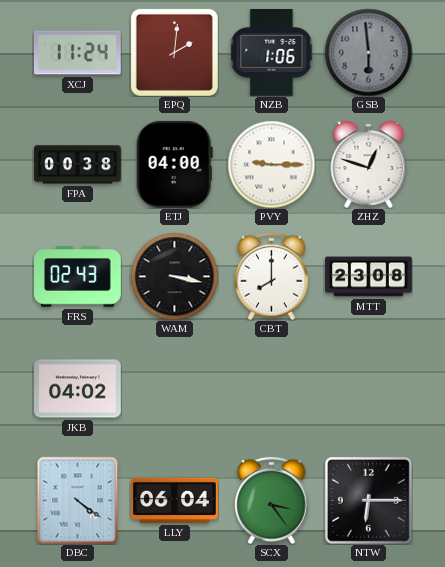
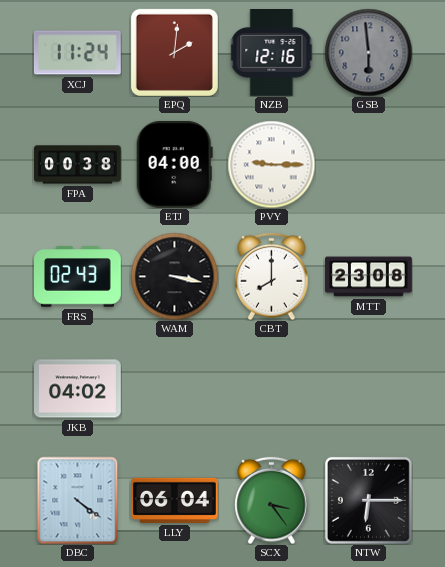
NZB: 1:06 -> 12:16 (272, 53)
ZHZ: 12:48 -> none (369, 164)
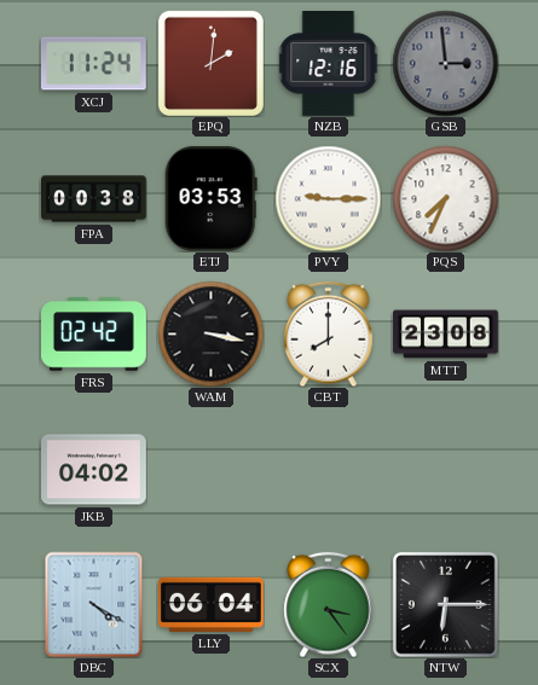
GSB: 5:59 -> 2:59 (445, 63)
ETJ: 04:00 -> 03:53 (210, 198)
PQS: none -> 7:34 (445, 198)
FRS: 02:43 -> 02:42 (94, 335)
DBC: 4:21 -> 4:20 (94, 604)
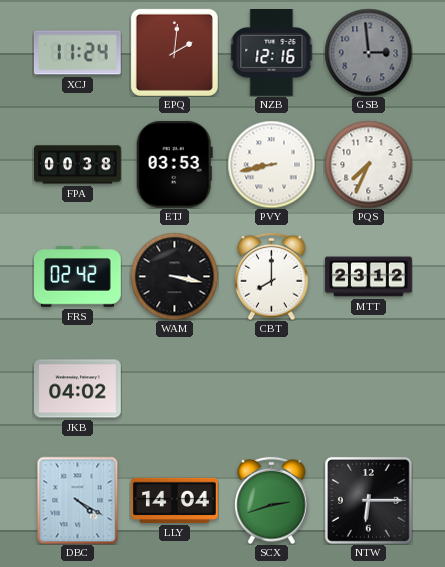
PVY: 9:15 -> 8:43 (271, 164)
MTT: 23:08 -> 23:12 (369, 277)
LLY: 06:04 -> 14:04 (175, 500)
SCX: 3:24 -> 2:42 (272, 500)
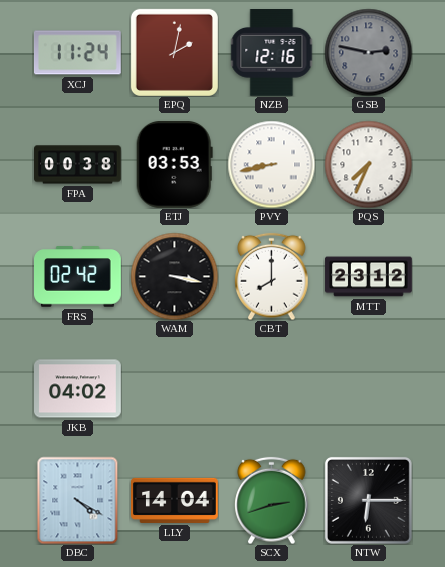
EPQ: 2:01 -> 2:02 (174, 52)
GSB: 2:59 -> 2:47 (368, 52)
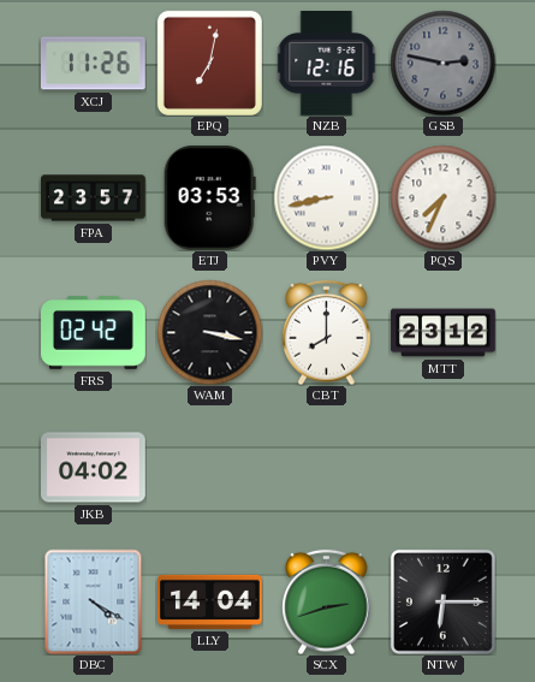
XCJ: 11:24 -> 11:26 (93, 64)
EPQ: 2:02 -> 7:02 (209, 63)
FPA: 00:38 -> 23:57 (94, 198)
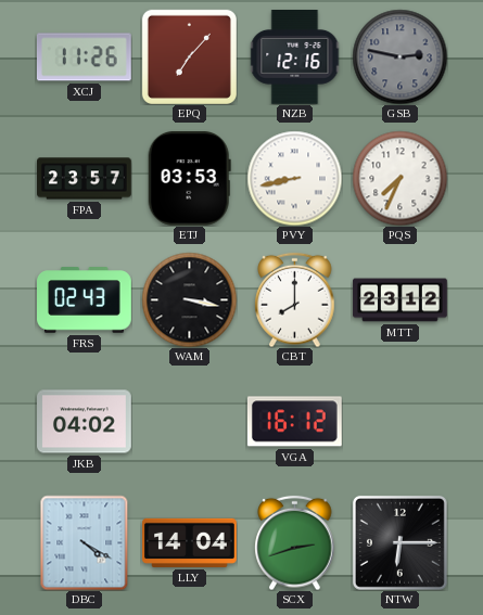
EPQ: 7:02 -> 7:07 (189, 56)
FRS: 02:42 -> 02:43 (85, 300)
VGA: none -> 16:12 (294, 422)
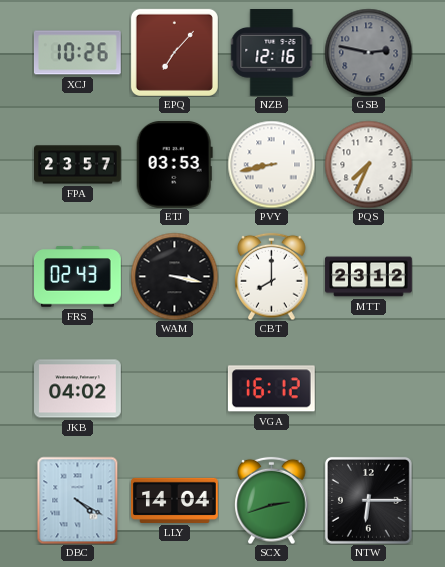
XCJ: 11:26 -> 10:26 (77, 53)
